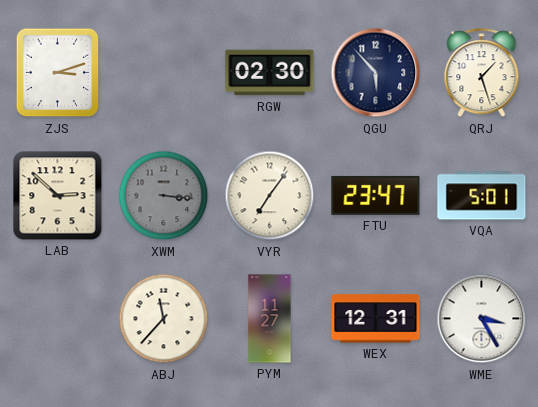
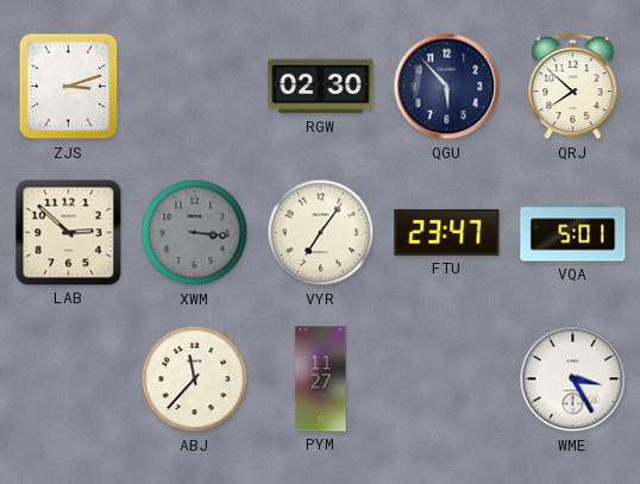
QRJ: 1:27 -> 7:52 (573, 87)
WEX: 12:31 -> none (376, 319)
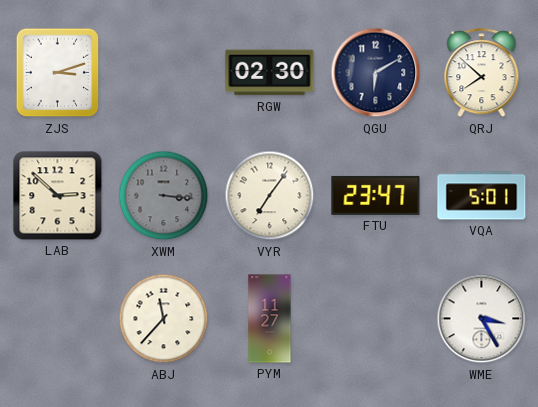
QGU: 5:53 -> 6:10 (376, 73)
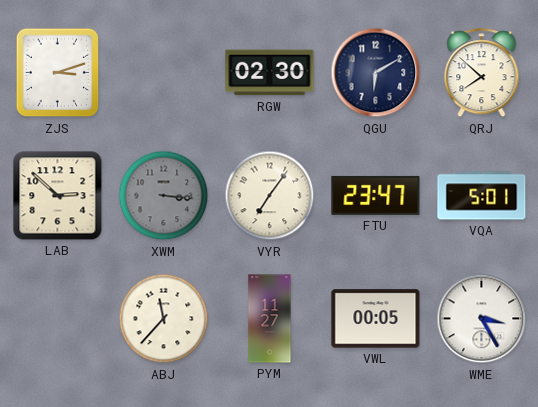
VWL: none -> 00:05 (376, 319)
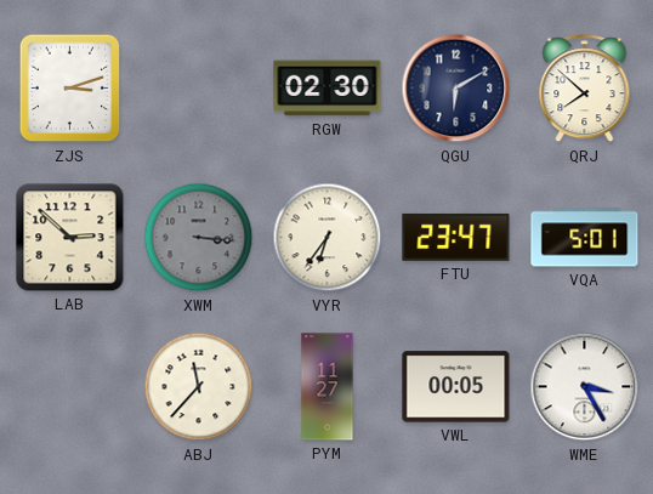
VYR: 7:06 -> 6:36 (328, 238)
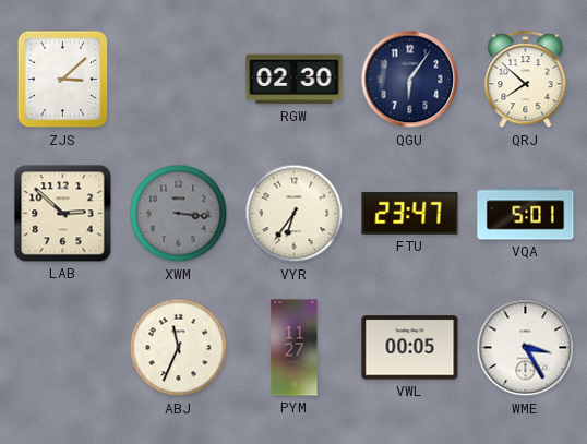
ZJS: 3:12 -> 3:08 (63, 80)
QGU: 6:10 -> 6:06 (410, 80)
ABJ: 11:37 -> 11:34 (179, 348)
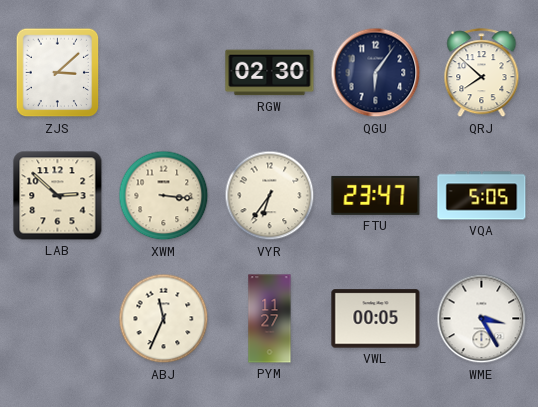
XWM dial: grey -> cream (164, 196)
VQA: 5:01 -> 5:05 (482, 196)
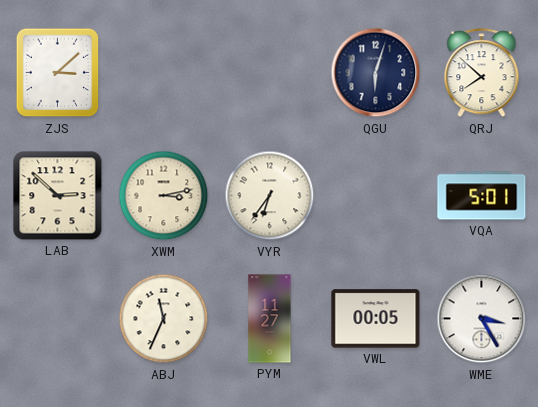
RGW: 02:30 -> none (270, 73)
QGU: 6:06 -> 6:03 (376, 73)
XWM: 3:16 -> 3:13 (164, 196)
FTU: 23:47 -> none (376, 195)
VQA: 5:05 -> 5:01 (482, 196)
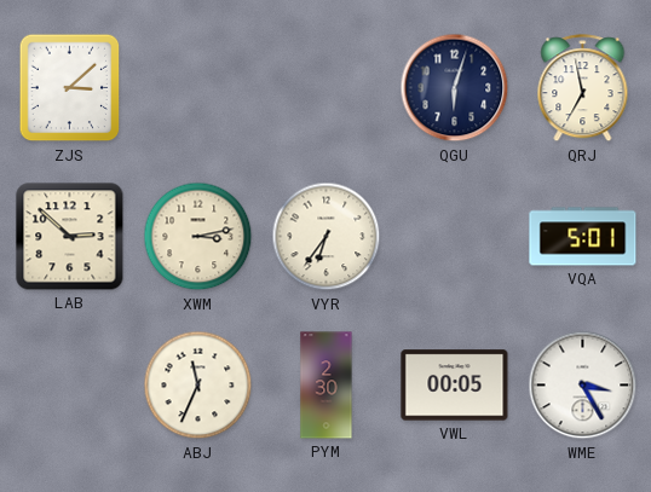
QRJ: 7:52 -> 6:58 (583, 88)
PYM: 11:27 -> 2:30 (327, 386)
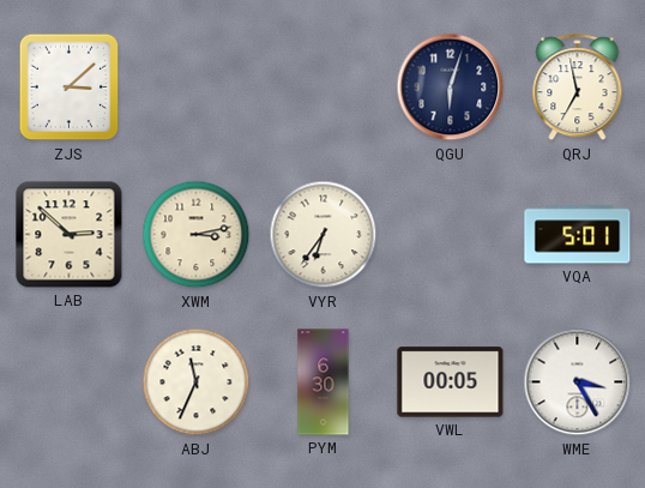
PYM: 2:30 -> 6:30 (324, 382)
